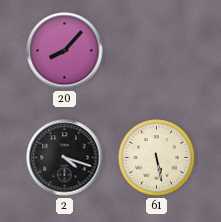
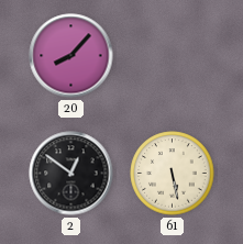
2: 4:18 -> 12:51 (71, 174)
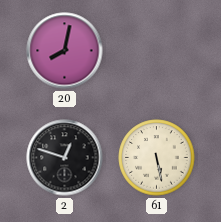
20: 8:07 -> 8:02 (65, 51)
2: 12:51 -> 12:48 (65, 158)
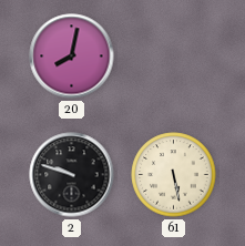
2: 12:48 -> 9:48 (72, 175)
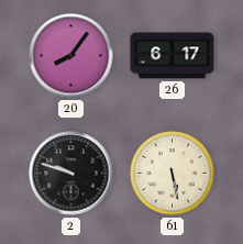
20: 8:02 -> 8:06 (71, 56)
26: none -> 6:17 (173, 56)
